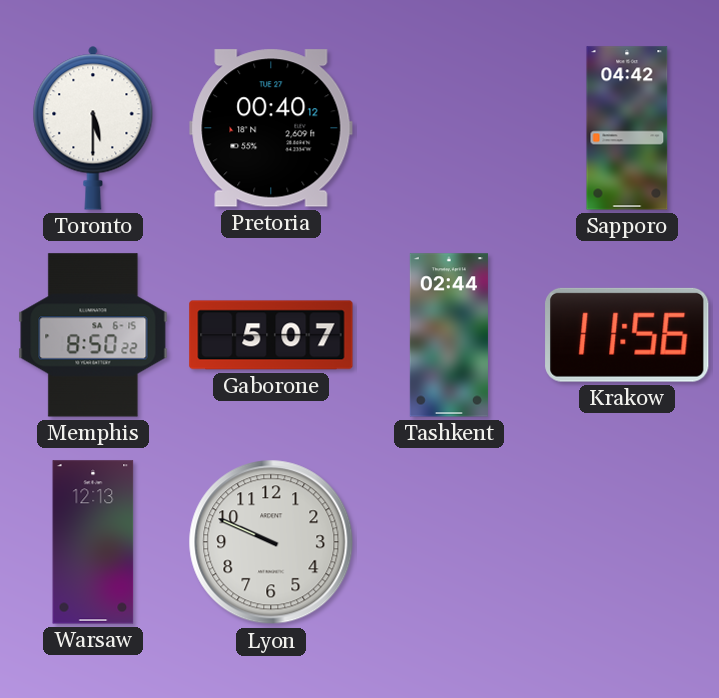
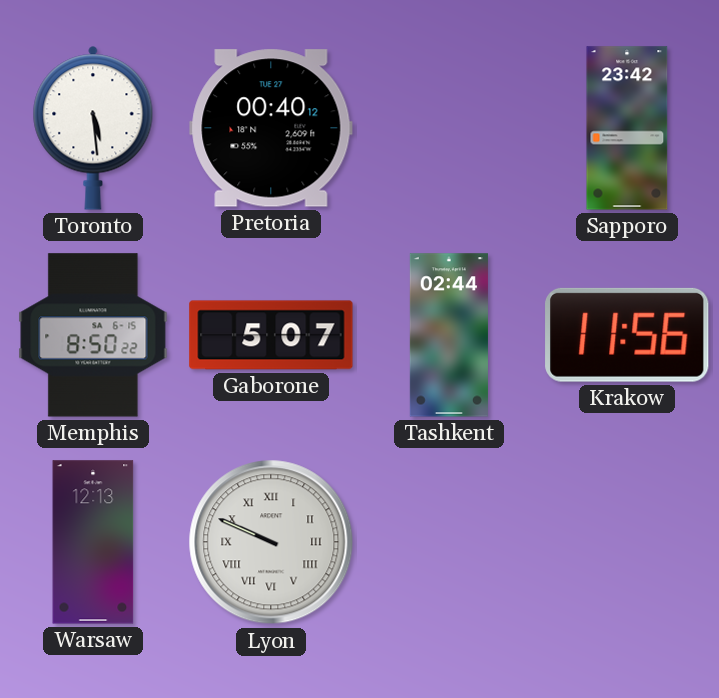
Toronto: 5:30 -> 5:29 (93, 128)
Sapporo: 04:42 -> 23:42 (627, 128)
Lyon numerals: Arabic -> Roman (271, 542)
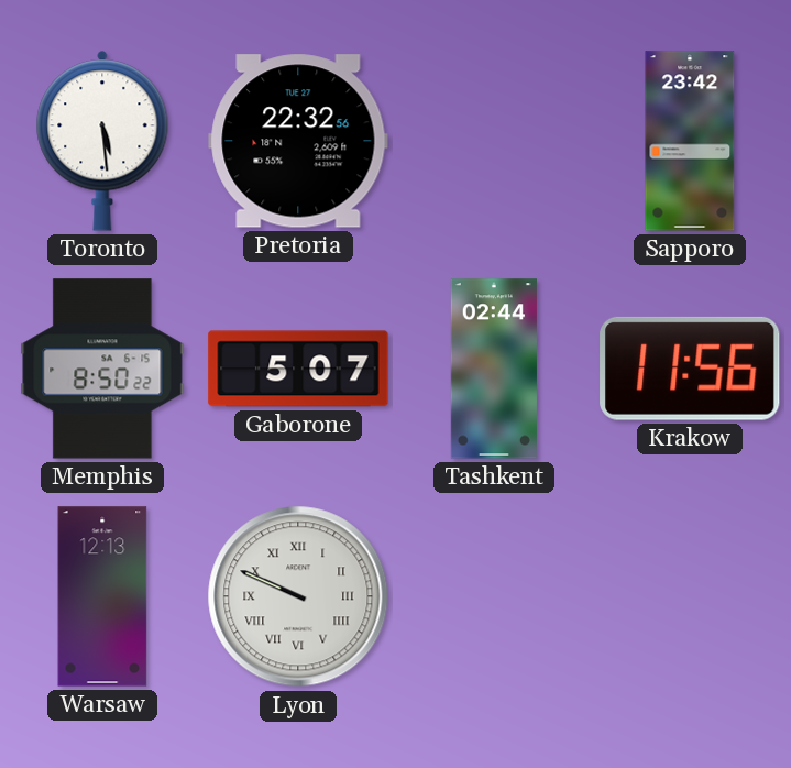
Pretoria: 00:40 -> 22:32 (298, 141)
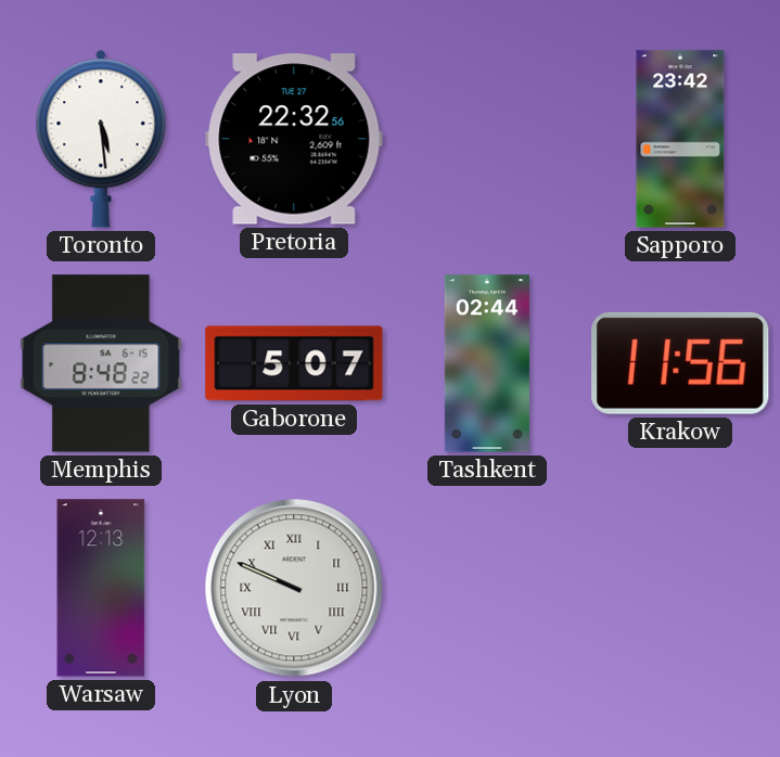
Memphis: 8:50 -> 8:48 (101, 363)
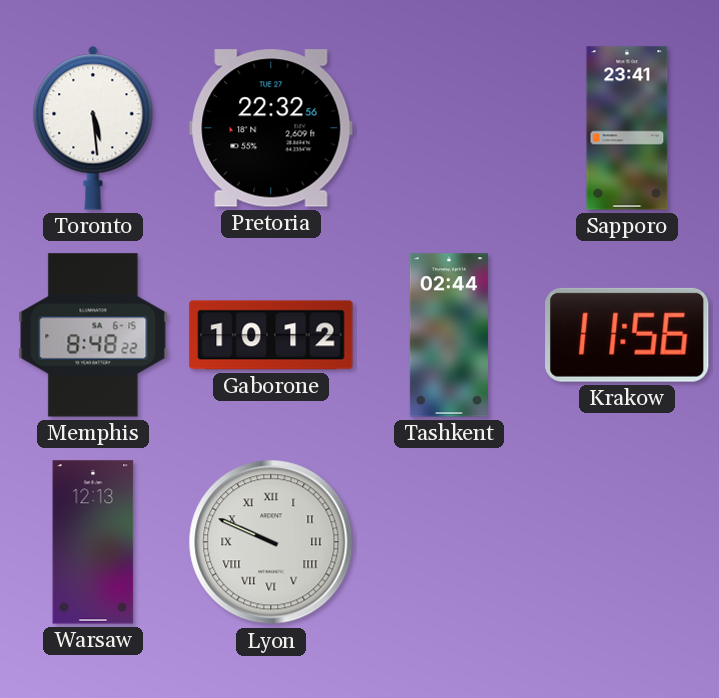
Sapporo: 23:42 -> 23:41 (627, 128)
Gaborone: 5:07 -> 10:12 (271, 335)
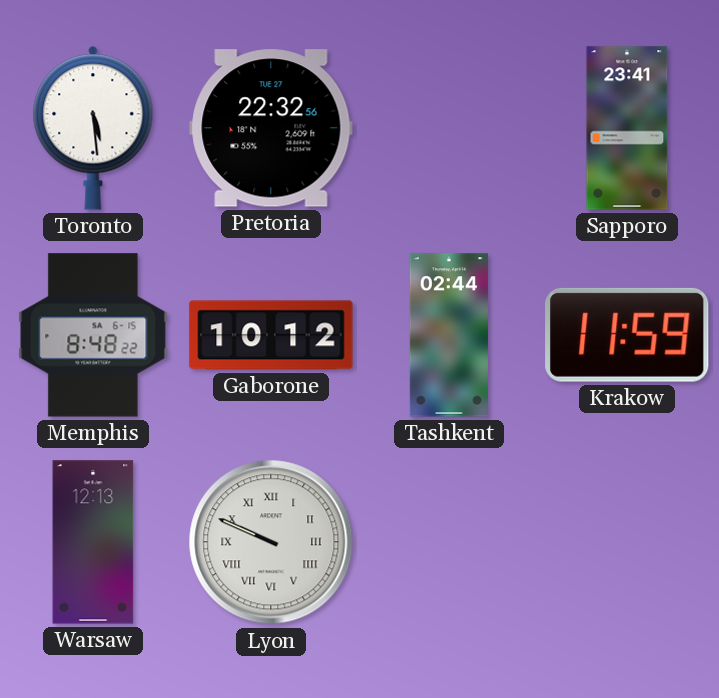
Krakow: 11:56 -> 11:59 (627, 335)
